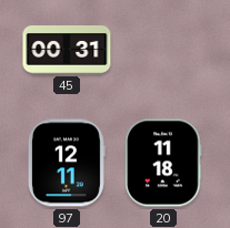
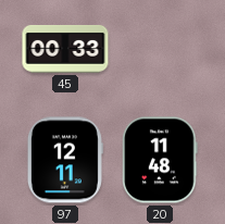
45: 00:31 -> 00:33 (65, 50)
20: 11:18 -> 11:48 (160, 160)
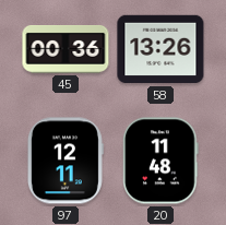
45: 00:33 -> 00:36 (66, 50)
58: none -> 13:26 (160, 49)
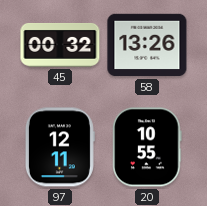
45: 00:36 -> 00:32 (60, 46)
20: 11:48 -> 10:55 (147, 147)
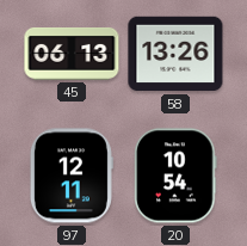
45: 00:32 -> 06:13 (72, 55)
20: 10:55 -> 10:54 (175, 176)
